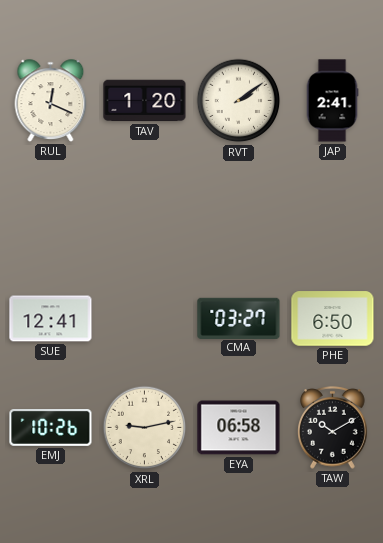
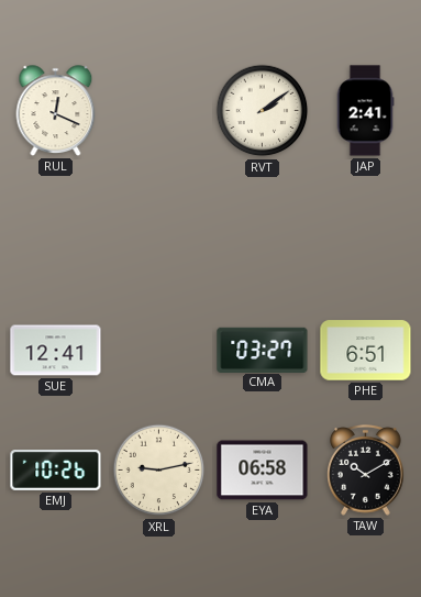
TAV: 1:20 -> none (145, 101)
PHE: 6:50 -> 6:51 (366, 351)
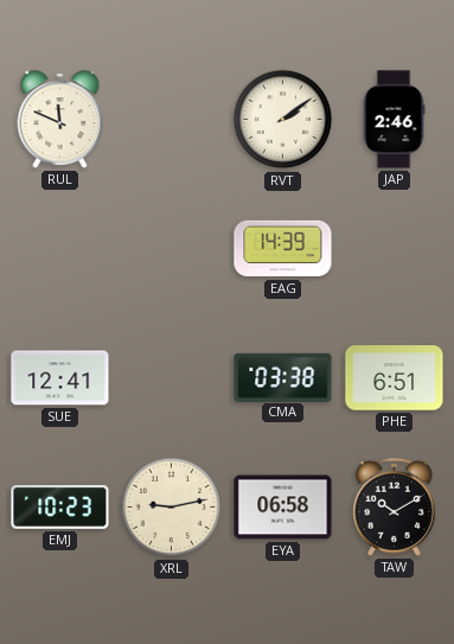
RUL: 12:19 -> 11:49 (60, 120)
JAP: 2:41 -> 2:46 (394, 120)
EAG: none -> 14:39 (283, 249)
CMA: 03:27 -> 03:38 (283, 377)
EMJ: 10:26 -> 10:23 (60, 508)
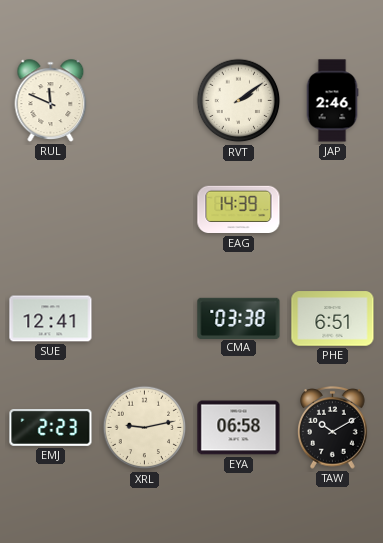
EMJ: 10:23 -> 2:23 (51, 428)
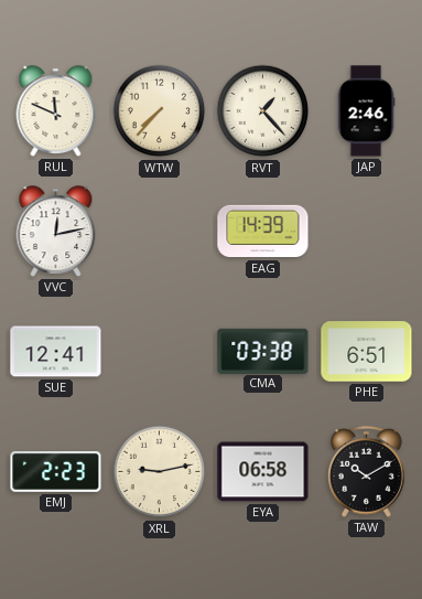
WTW: none -> 7:37 (160, 111)
RVT: 2:09 -> 1:23 (263, 111)
VVC: none -> 12:13 (56, 232)
